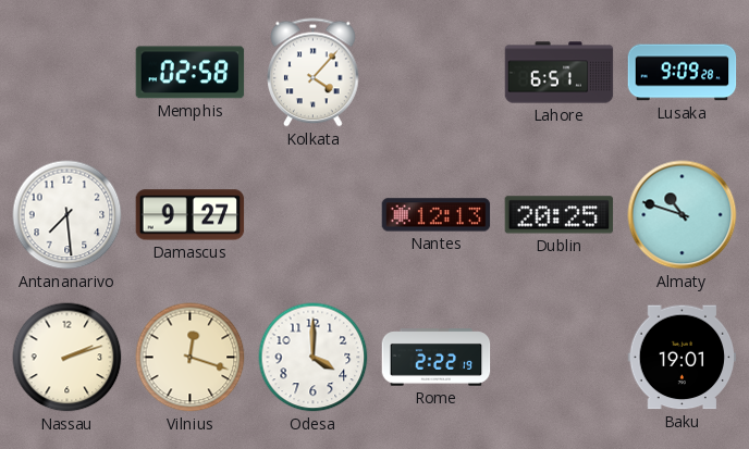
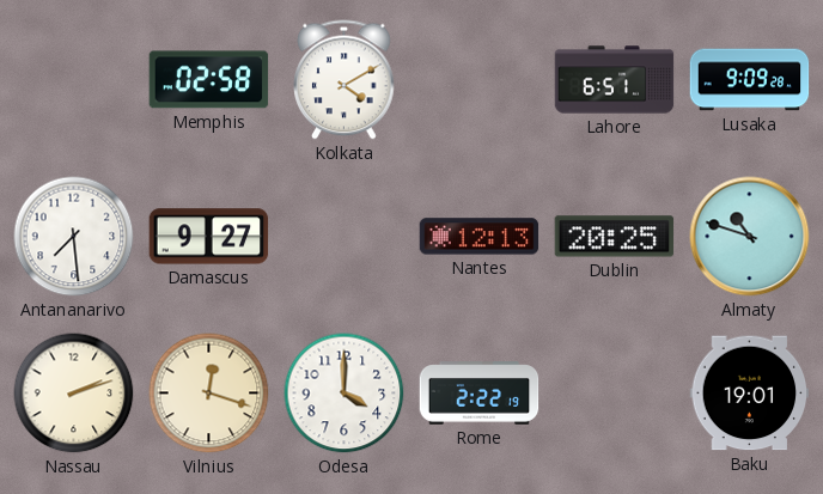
Kolkata: 4:07 -> 4:10 (345, 80)
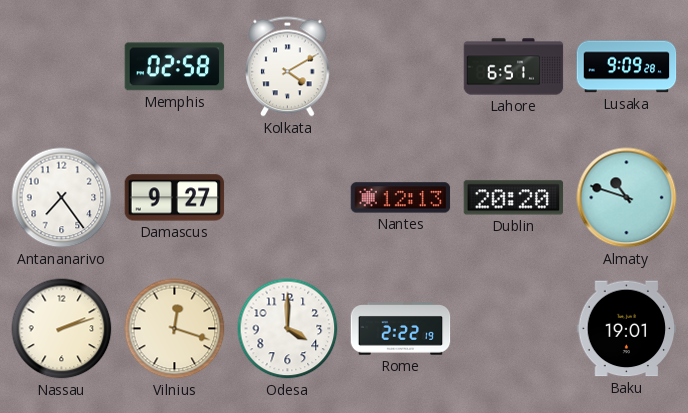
Antananarivo: 7:29 -> 7:24 (62, 198)
Dublin: 20:25 -> 20:20 (514, 198)
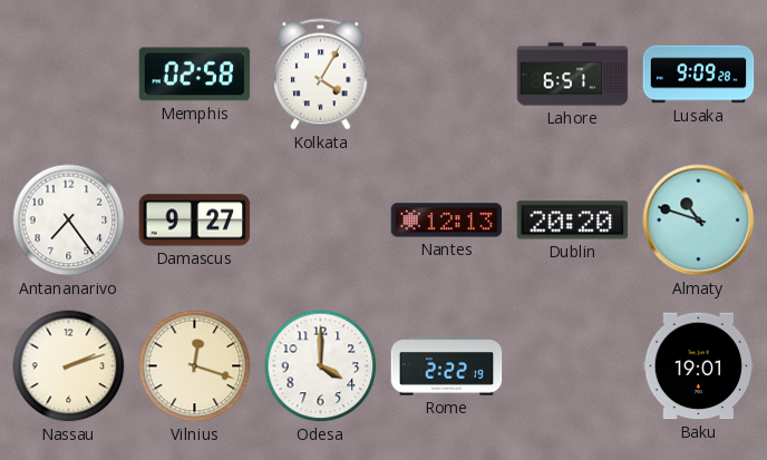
Kolkata: 4:10 -> 4:05 (321, 75)
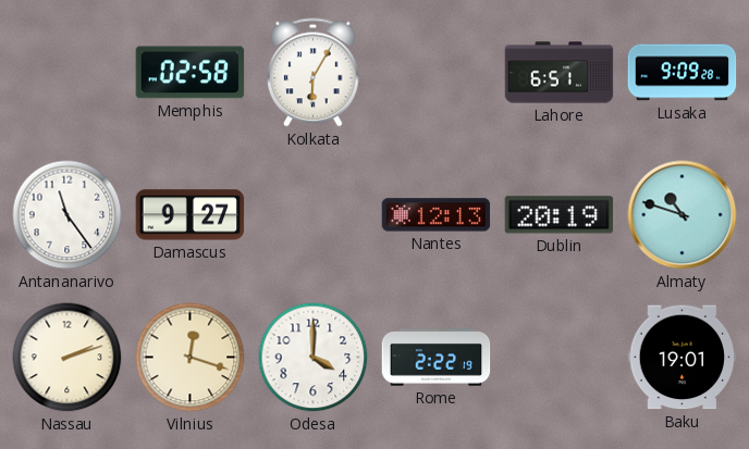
Kolkata: 4:05 -> 6:05 (314, 73)
Antananarivo: 7:24 -> 11:24 (67, 215)
Dublin: 20:20 -> 20:19 (560, 215)
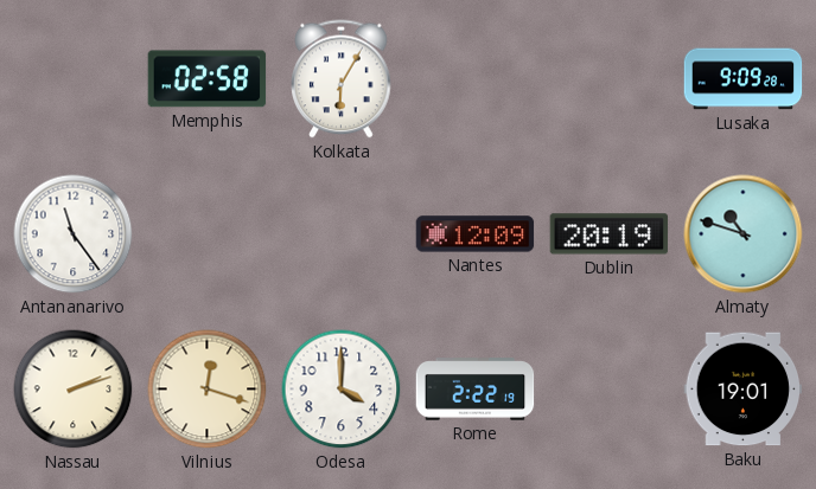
Lahore: 6:51 -> none (560, 73)
Damascus: 9:27 -> none (191, 215)
Nantes: 12:13 -> 12:09 (476, 234)
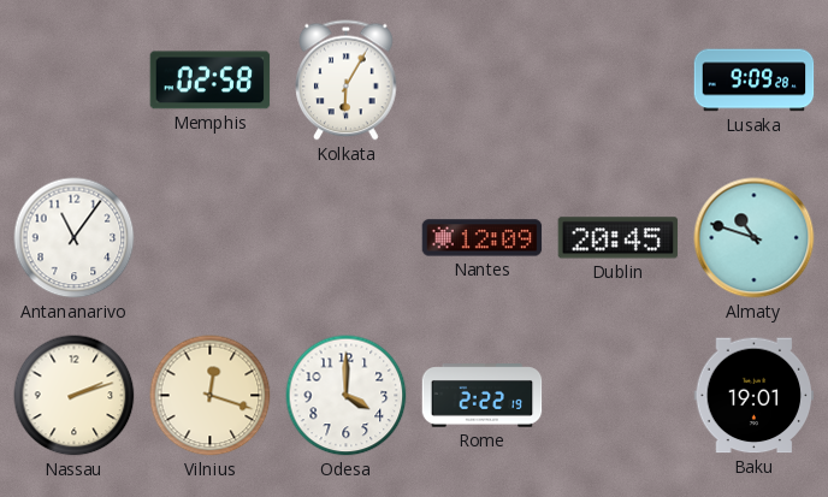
Antananarivo: 11:24 -> 11:06 (75, 238)
Dublin: 20:19 -> 20:45 (619, 238)
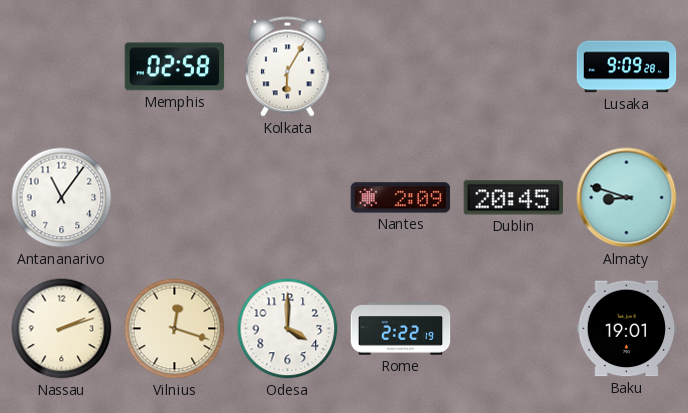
Nantes: 12:09 -> 2:09 (401, 198)
Almaty: 10:48 -> 8:48 (627, 198)
